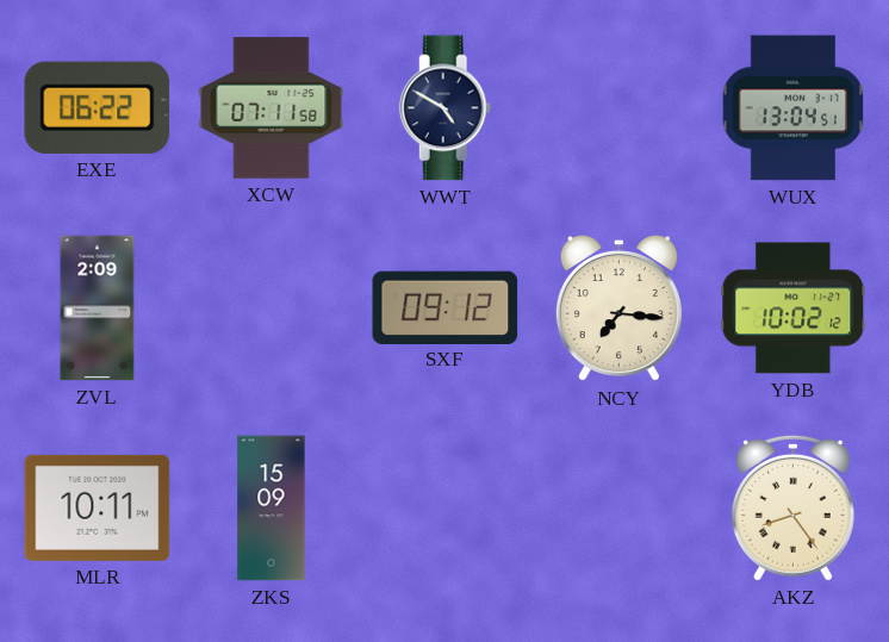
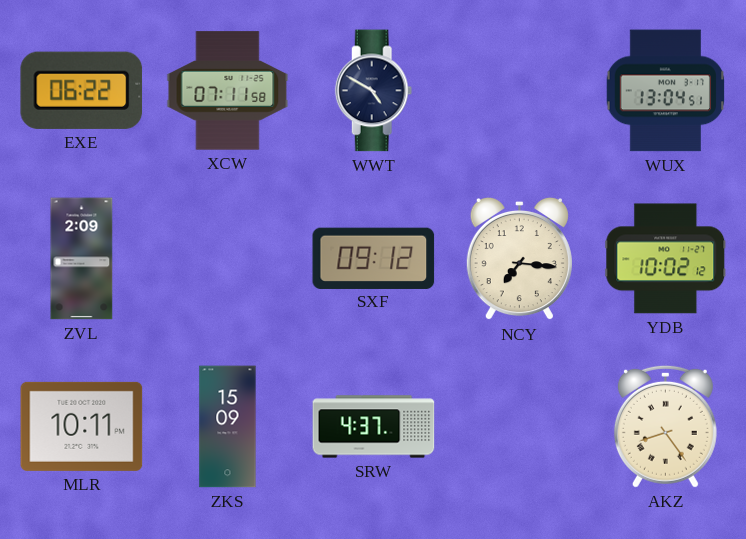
SRW: none -> 4:37 (374, 427)
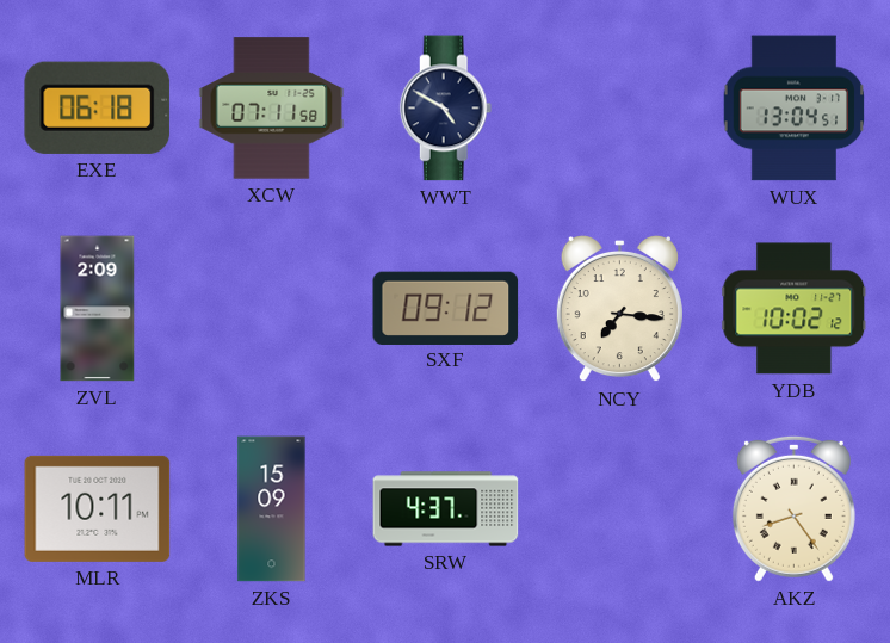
EXE: 06:22 -> 06:18 (98, 107)
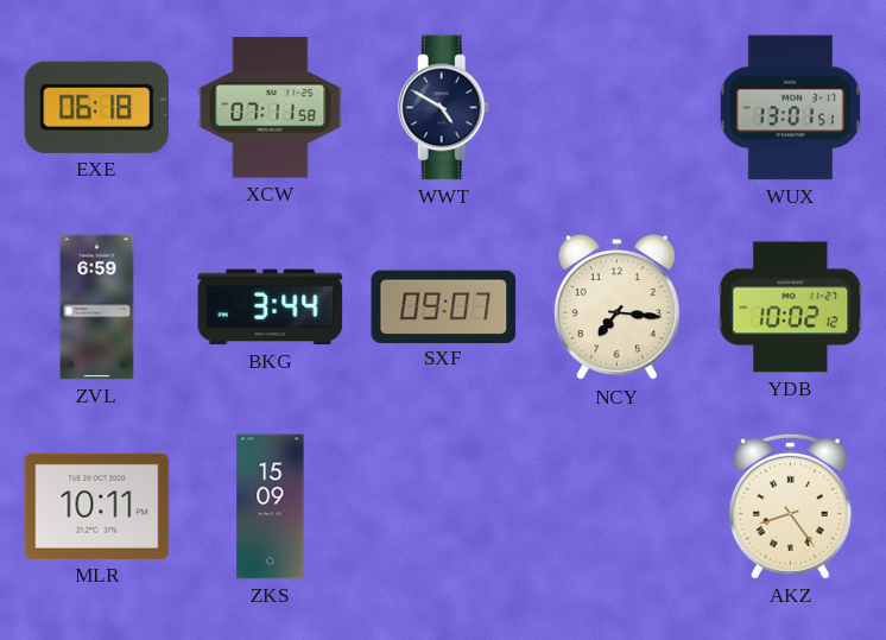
WUX: 13:04 -> 13:01 (791, 108)
ZVL: 2:09 -> 6:59 (97, 308)
BKG: none -> 3:44 (271, 308)
SXF: 09:12 -> 09:07 (444, 306)
SRW: 4:37 -> none (446, 509)
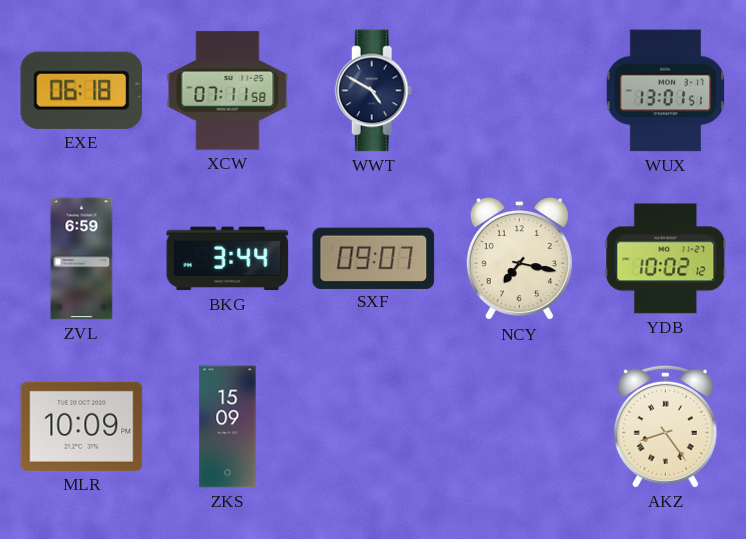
NCY: 7:16 -> 7:17 (519, 259)
MLR: 10:11 -> 10:09 (82, 426)
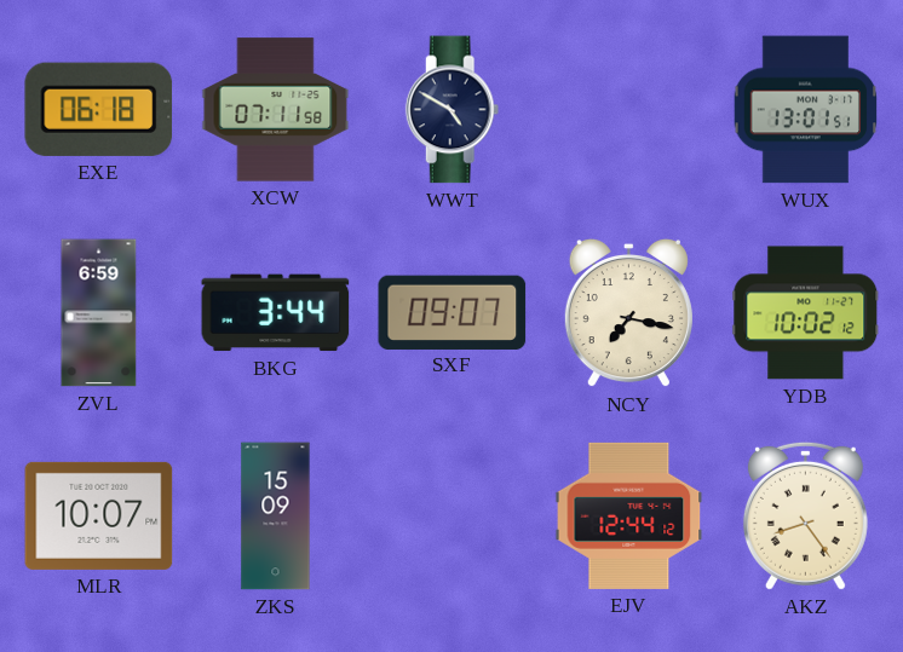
MLR: 10:09 -> 10:07 (99, 515)
EJV: none -> 12:44 (629, 515)
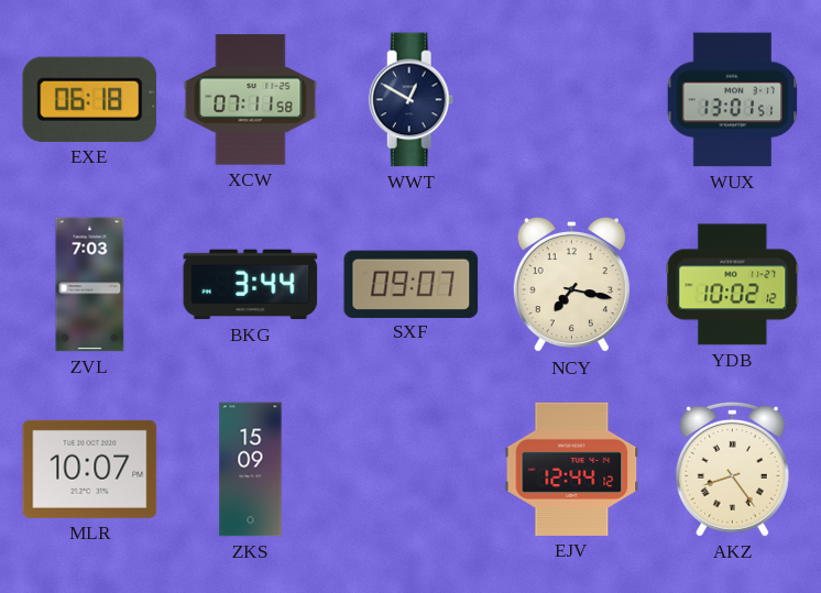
WWT: 4:50 -> 12:50 (412, 100)
ZVL: 6:59 -> 7:03 (90, 285)
